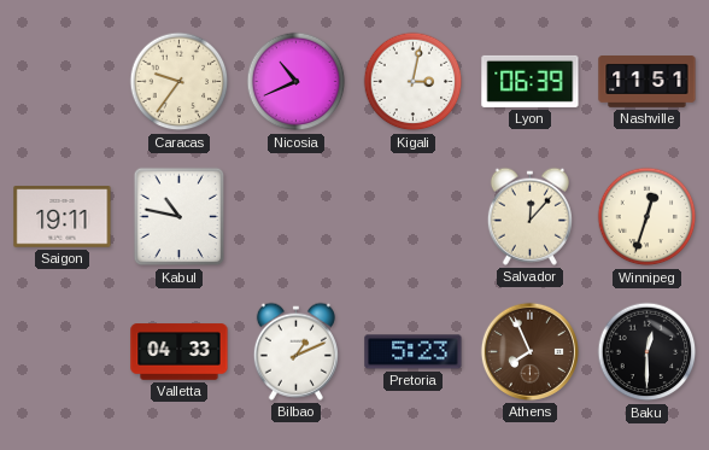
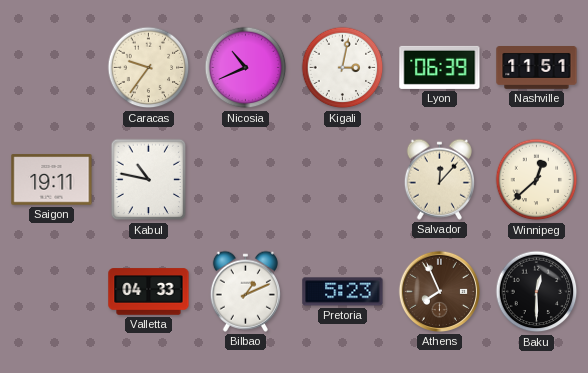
Winnipeg: 12:33 -> 12:38 (537, 180)
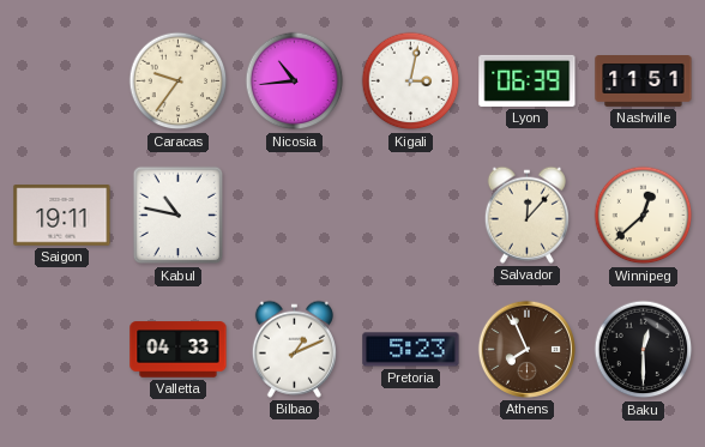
Nicosia: 10:41 -> 10:44 (295, 81)
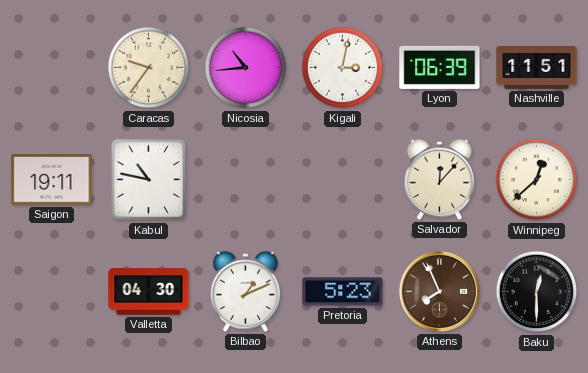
Valletta: 04:33 -> 04:30 (149, 292)
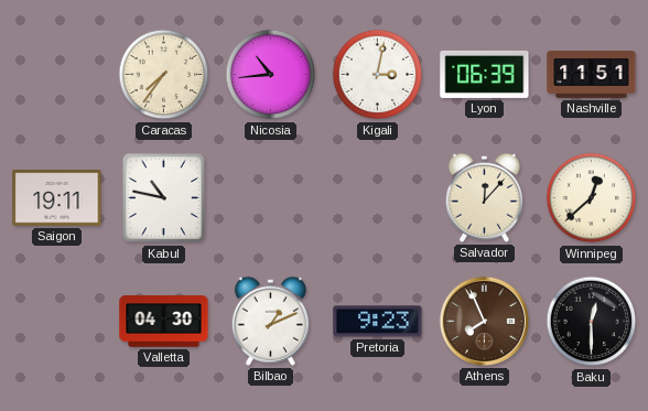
Caracas: 9:36 -> 7:36 (164, 75)
Pretoria: 5:23 -> 9:23 (378, 322)
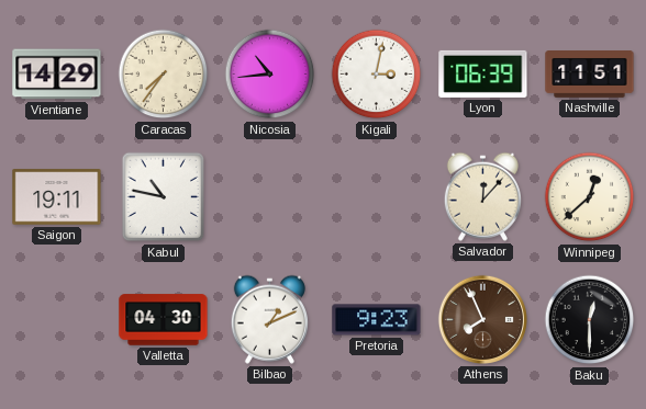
Vientiane: none -> 14:29 (57, 75)
